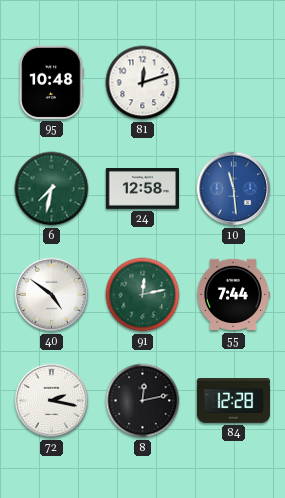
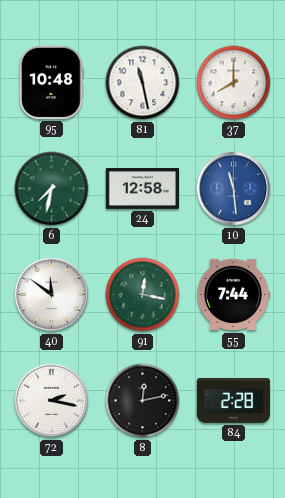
81: 12:12 -> 11:28 (143, 83)
37: none -> 8:00 (234, 83)
40: 4:51 -> 11:51 (52, 295)
91: 12:13 -> 12:17 (143, 295)
84: 12:28 -> 2:28 (233, 401)
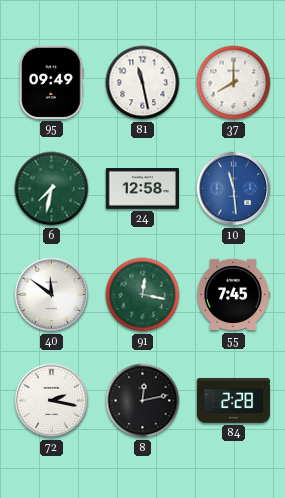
95: 10:48 -> 09:49 (52, 82)
55: 7:44 -> 7:45 (232, 295)
